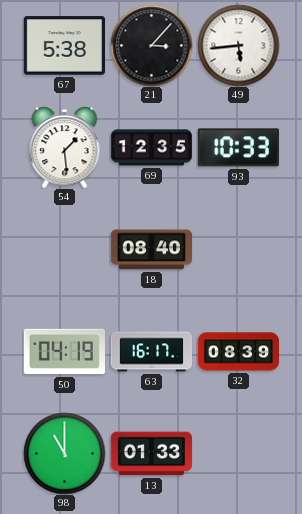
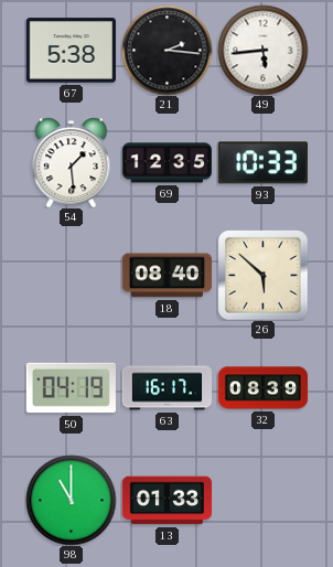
21: 3:07 -> 2:16 (166, 50)
26: none -> 5:52 (262, 275)
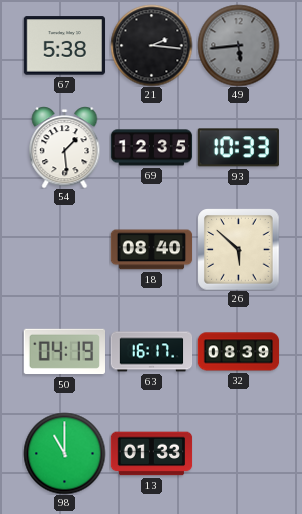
49 dial: white -> grey (238, 45)
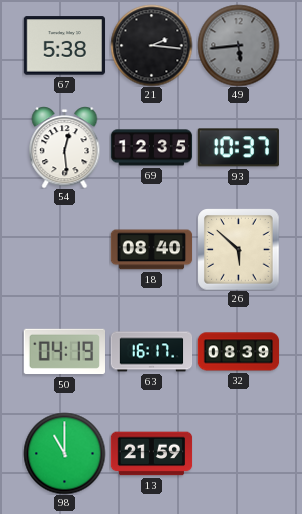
54: 1:29 -> 12:29 (65, 147)
93: 10:33 -> 10:37 (238, 148)
13: 01:33 -> 21:59 (151, 454)
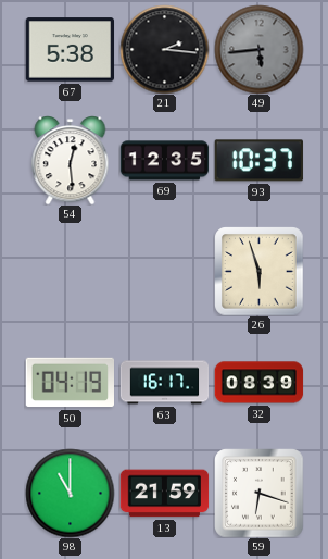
18: 08:40 -> none (151, 250)
26: 5:52 -> 5:57 (258, 271)
59: none -> 6:18 (258, 493)
